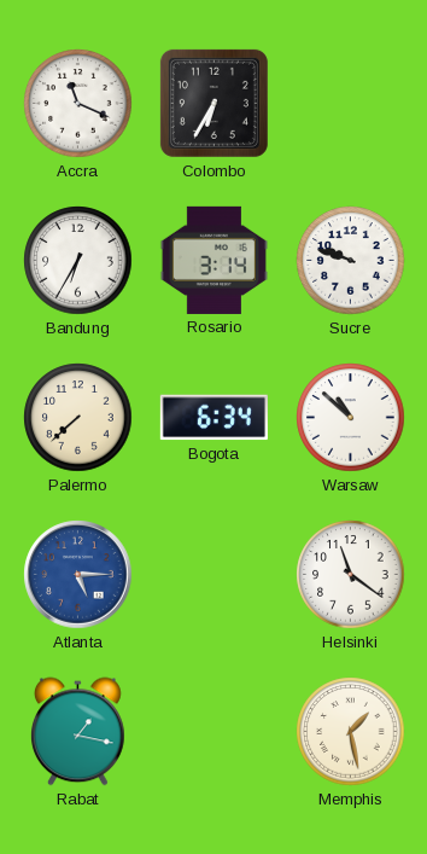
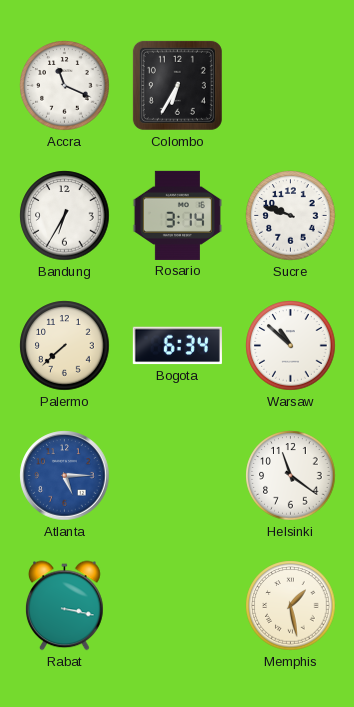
Rabat: 1:17 -> 3:17 (65, 606)
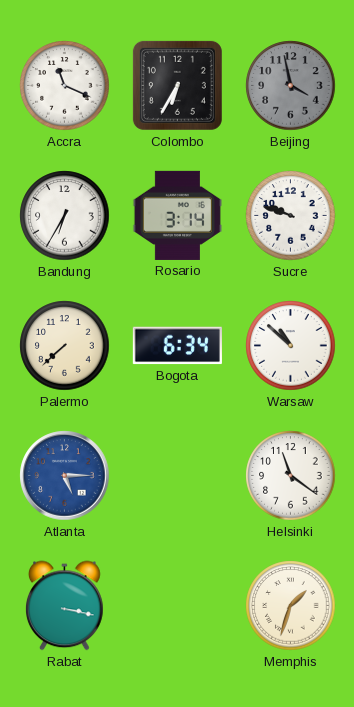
Beijing: none -> 3:58 (291, 86)
Memphis: 1:28 -> 1:33 (291, 606)
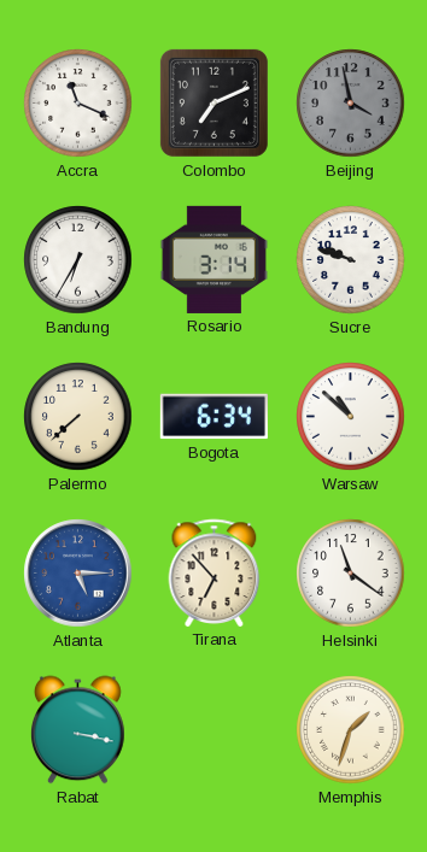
Colombo: 6:35 -> 7:11 (213, 102)
Tirana: none -> 6:53 (215, 572)
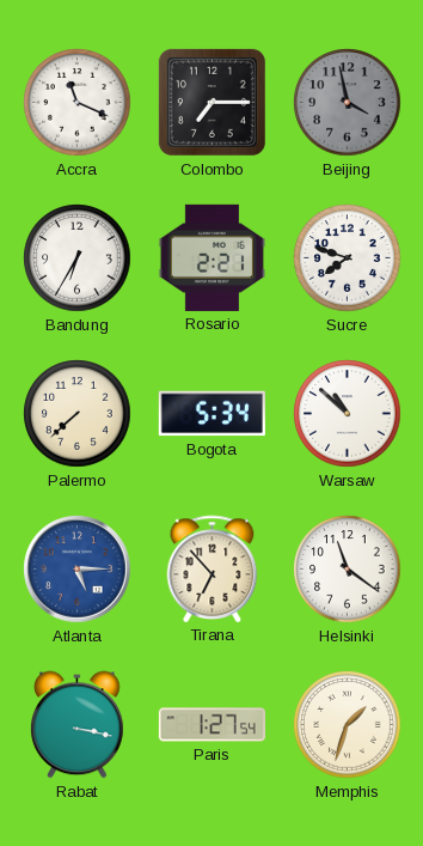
Colombo: 7:11 -> 7:15 (211, 102)
Rosario: 3:14 -> 2:21 (211, 257)
Sucre: 9:48 -> 7:48 (348, 258)
Bogota: 6:34 -> 5:34 (211, 414)
Paris: none -> 1:27 (211, 725)
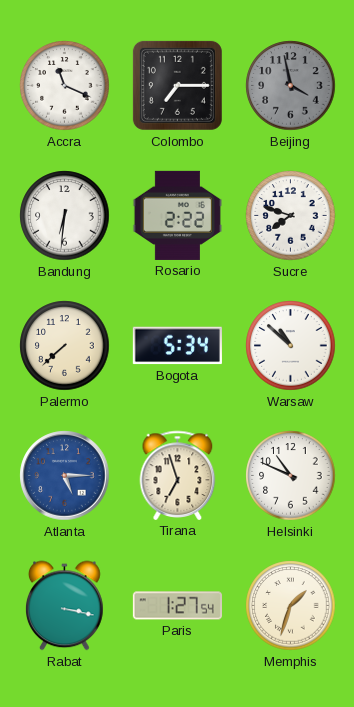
Bandung: 6:35 -> 6:31 (65, 216)
Rosario: 2:21 -> 2:22 (177, 215)
Tirana: 6:53 -> 6:57 (178, 475)
Helsinki: 11:21 -> 10:49 (291, 476)
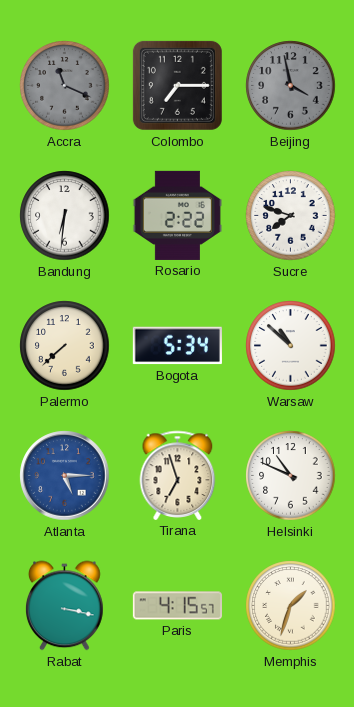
Accra dial: white -> grey (65, 86)
Paris: 1:27 -> 4:15 (177, 606)
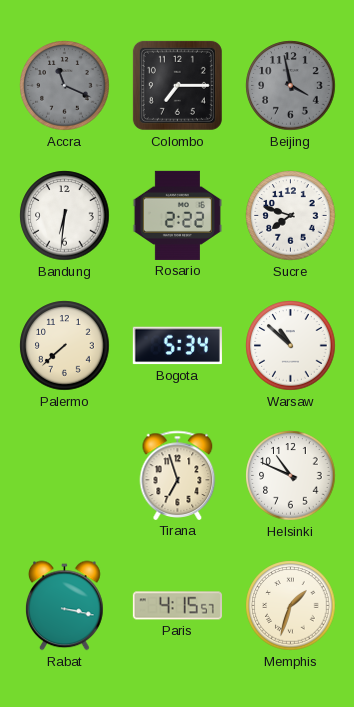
Atlanta: 5:15 -> none (65, 476)
